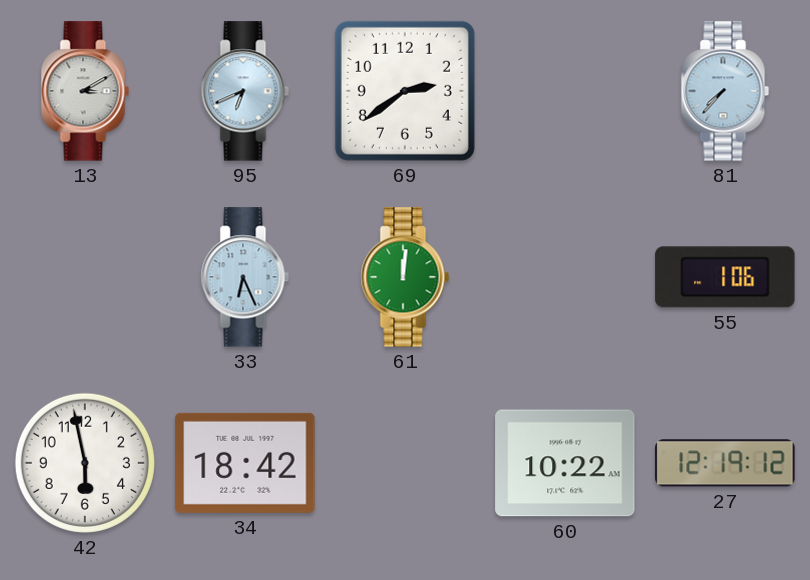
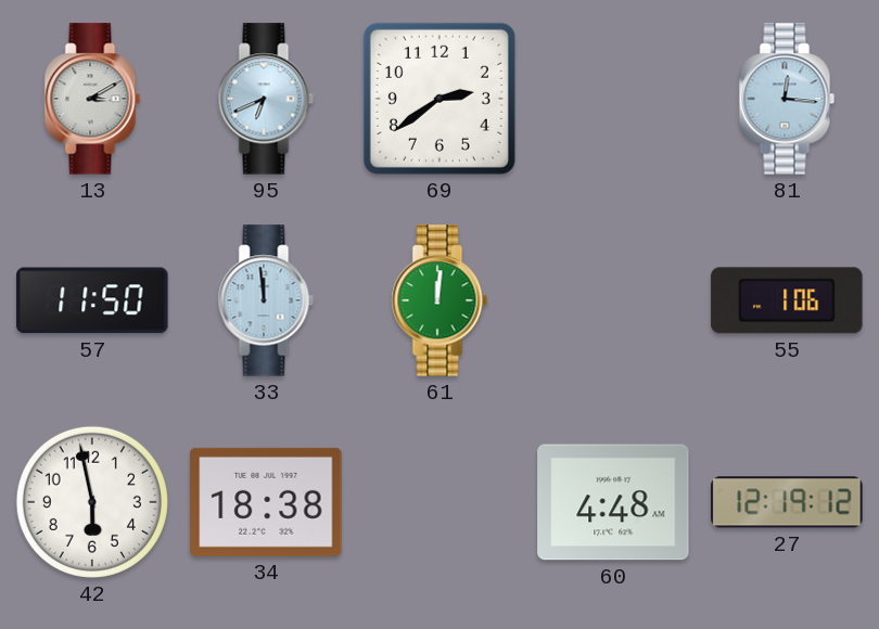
81: 7:37 -> 12:16 (787, 99)
57: none -> 11:50 (92, 300)
33: 6:26 -> 11:59 (266, 300)
34: 18:42 -> 18:38 (266, 502)
60: 10:22 -> 4:48 (613, 502)
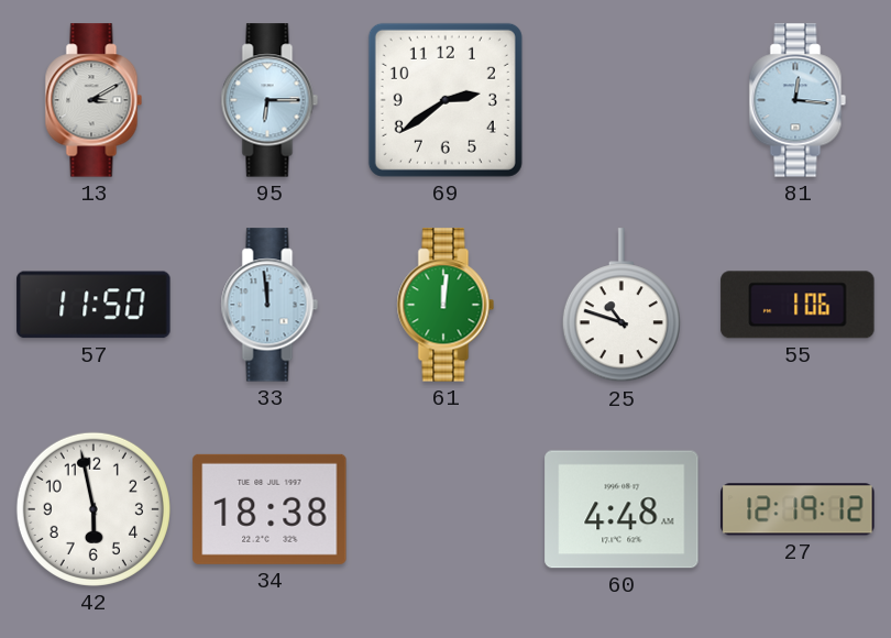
95: 6:41 -> 6:15 (269, 100)
25: none -> 10:48 (621, 306)
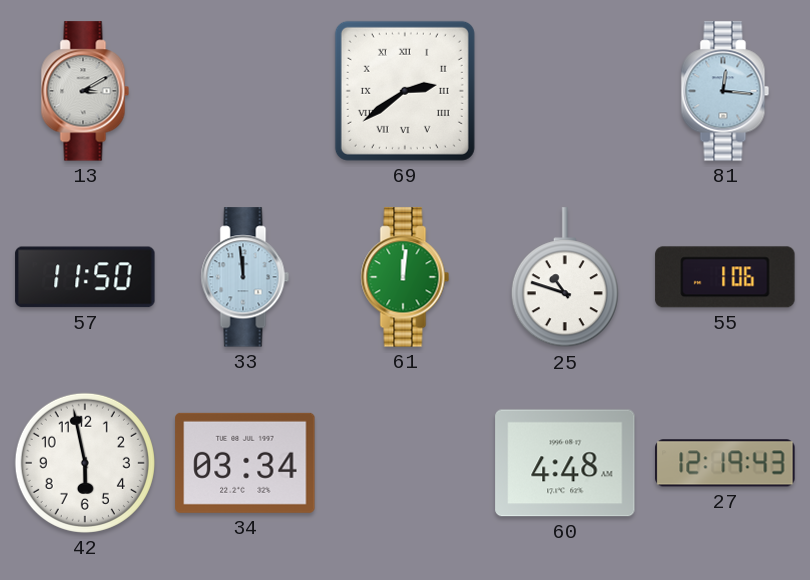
95: 6:15 -> none (269, 100)
69 numerals: Arabic -> Roman (405, 91)
34: 18:38 -> 03:34 (245, 463)
27: 12:19:12 -> 12:19:43 (725, 463)
